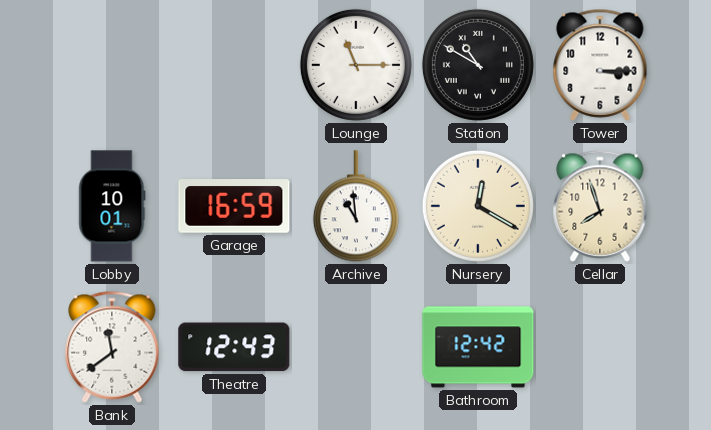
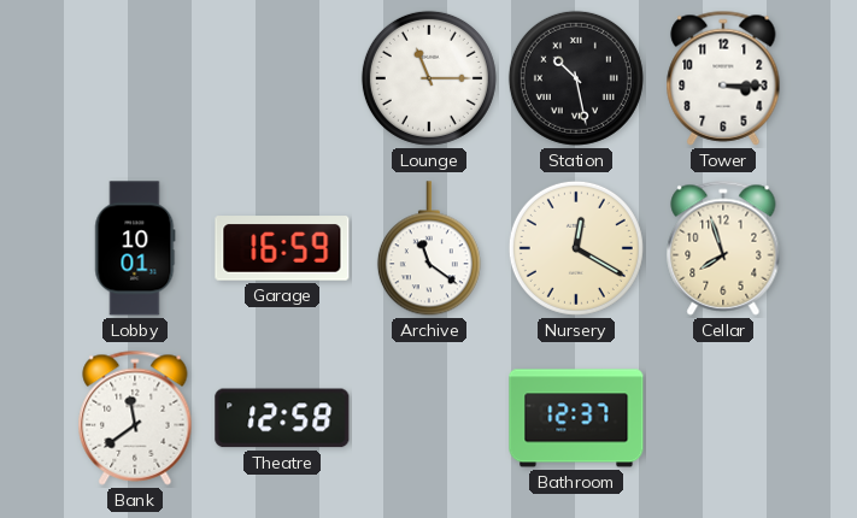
Station: 10:50 -> 10:28 (576, 78)
Archive: 10:59 -> 11:21 (429, 249)
Theatre: 12:43 -> 12:58 (282, 418)
Bathroom: 12:42 -> 12:37 (576, 418)
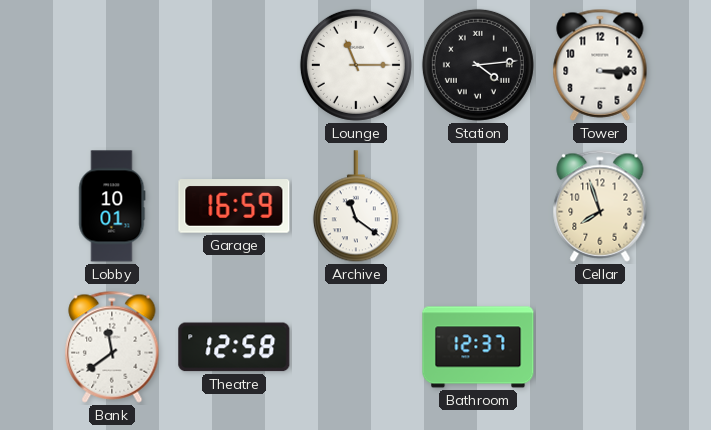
Station: 10:28 -> 4:14 (478, 65)
Nursery: 12:20 -> none (576, 248)
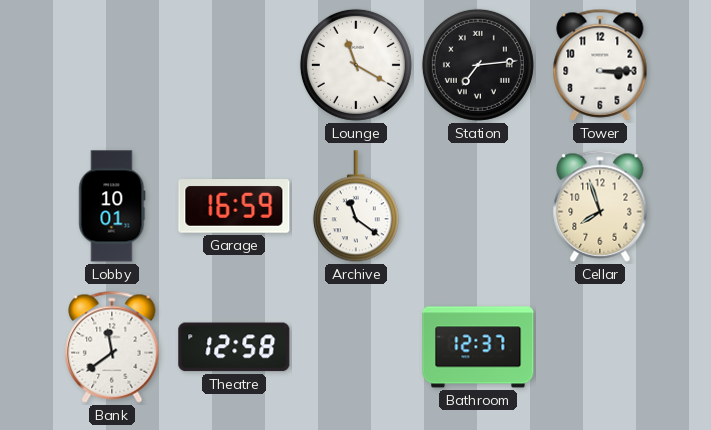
Lounge: 11:15 -> 11:20 (356, 65)
Station: 4:14 -> 7:14 (478, 65)
